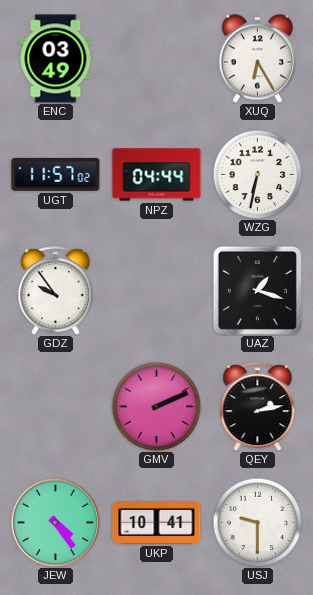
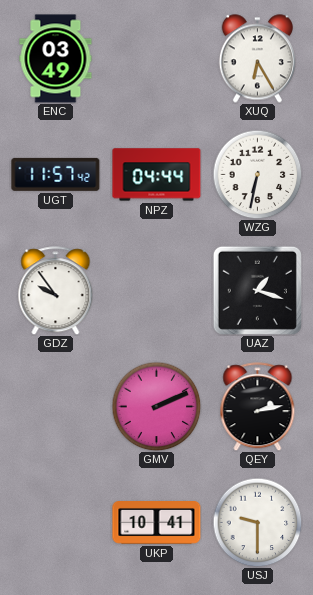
UGT: 11:57:02 -> 11:57:42 (56, 174)
JEW: 4:24 -> none (55, 522)
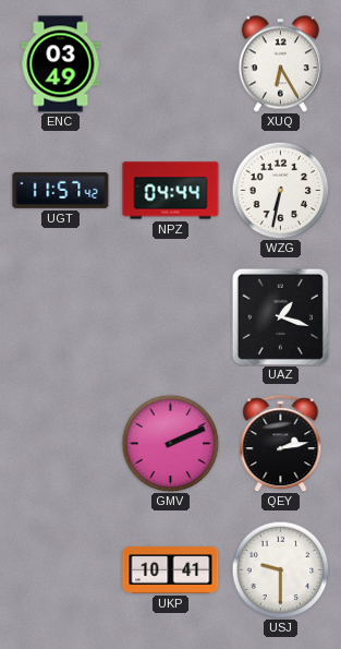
GDZ: 9:54 -> none (56, 291)
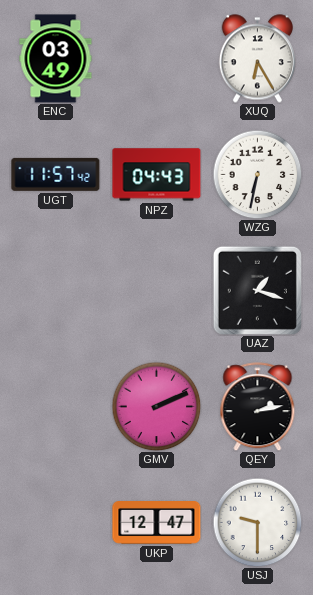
NPZ: 04:44 -> 04:43 (157, 175)
UKP: 10:41 -> 12:47 (157, 523)
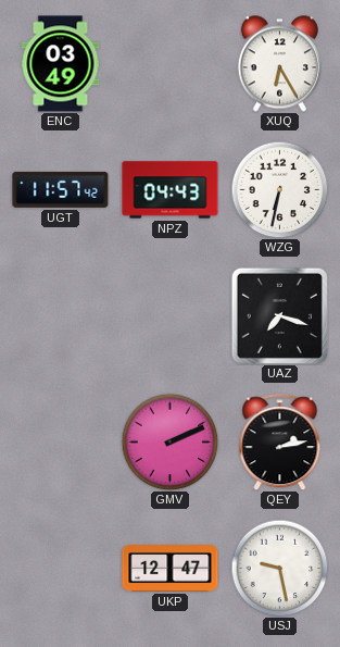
UAZ: 1:18 -> 7:18 (279, 315)
USJ: 9:30 -> 9:28 (279, 568)
